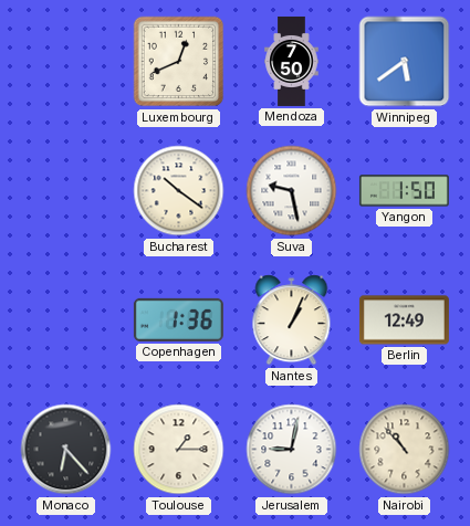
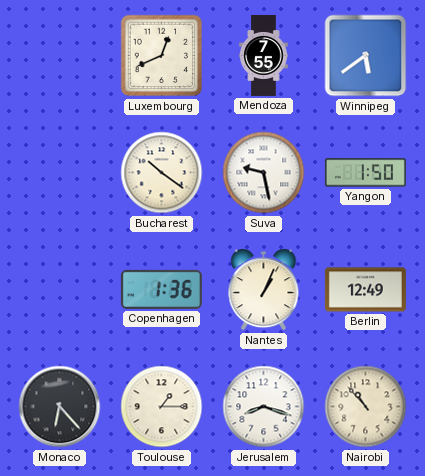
Mendoza: 7:50 -> 7:55 (264, 55)
Jerusalem: 9:02 -> 8:18 (264, 407)
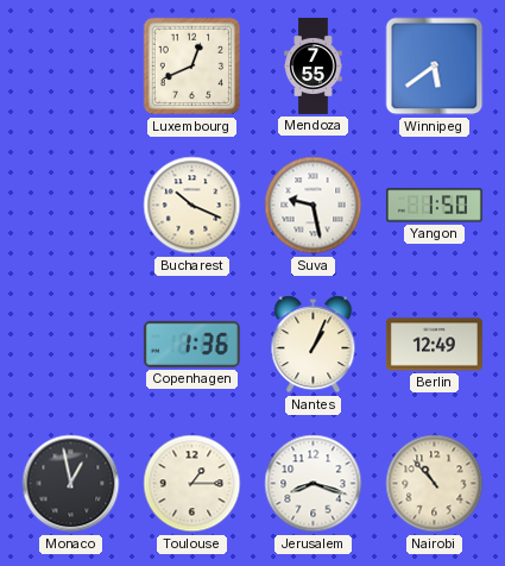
Bucharest: 10:21 -> 10:19 (192, 206)
Monaco: 6:23 -> 12:58 (71, 484)
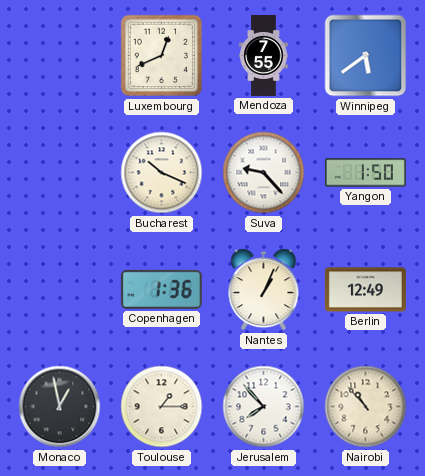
Suva: 9:28 -> 9:23 (264, 173)
Jerusalem: 8:18 -> 7:53 (264, 407)
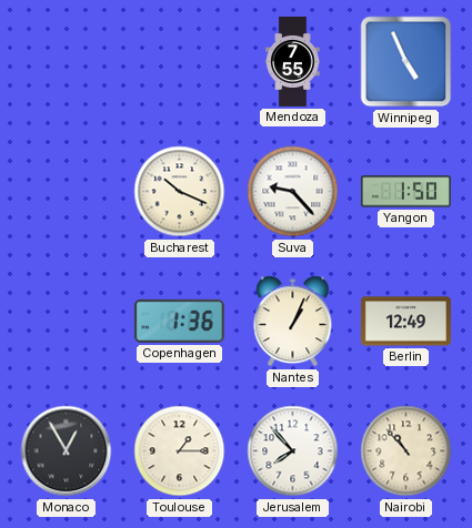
Luxembourg: 12:41 -> none (162, 56)
Winnipeg: 5:39 -> 4:56 (406, 62)
Monaco: 12:58 -> 12:55 (67, 451)
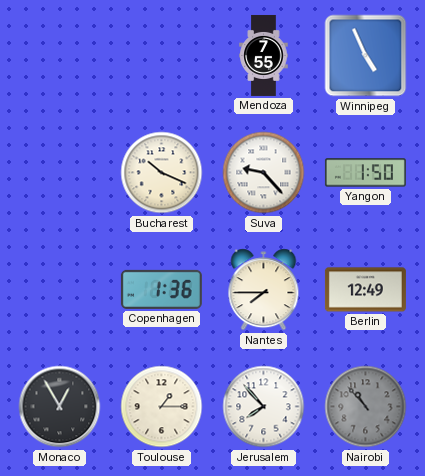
Nantes: 1:04 -> 7:45 (264, 290)
Nairobi dial: cream -> grey (366, 407)
